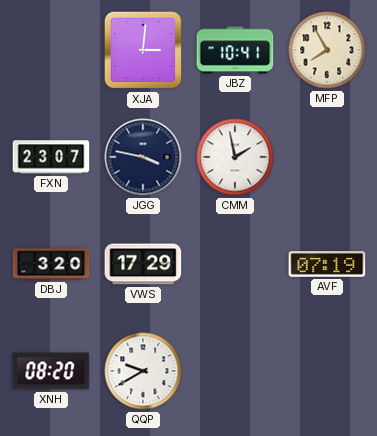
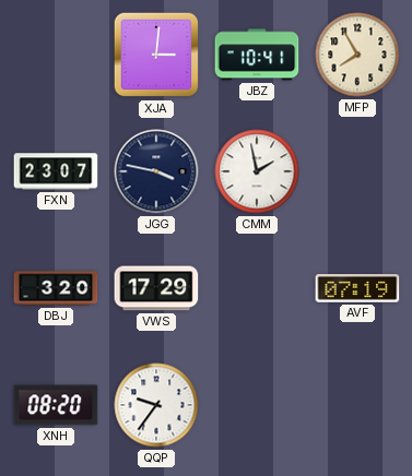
QQP: 9:40 -> 9:36 (156, 405)
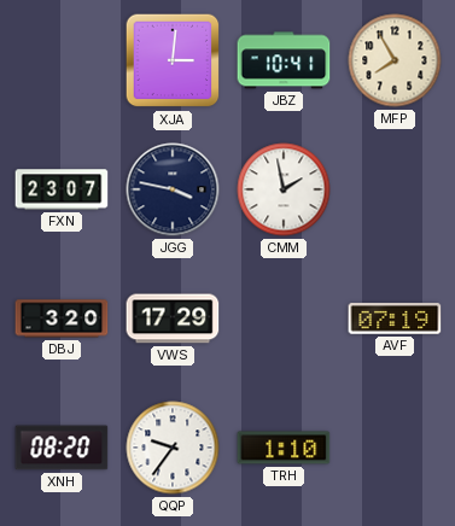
TRH: none -> 1:10 (284, 448)
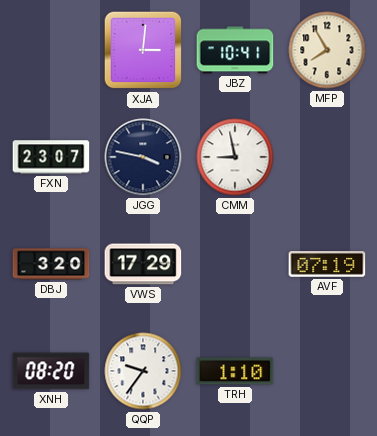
CMM: 1:58 -> 8:58 (235, 157)
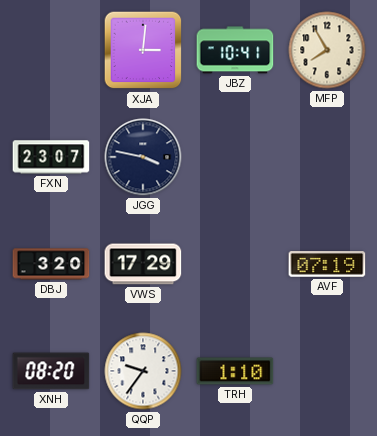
CMM: 8:58 -> none (235, 157)
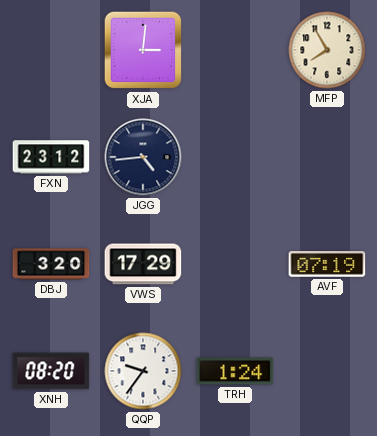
JBZ: 10:41 -> none (235, 50)
FXN: 23:07 -> 23:12 (51, 157)
JGG: 3:47 -> 4:44 (143, 157)
TRH: 1:10 -> 1:24 (235, 371)
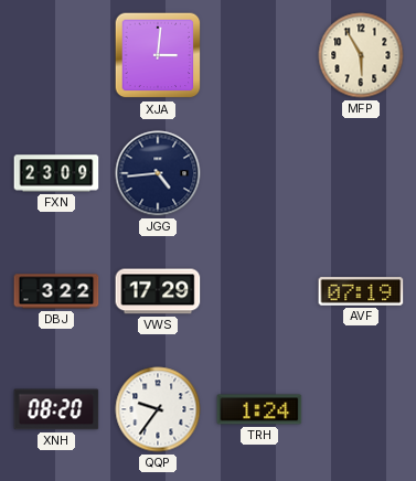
MFP: 7:55 -> 5:55 (361, 55)
FXN: 23:12 -> 23:09 (56, 173)
DBJ: 3:20 -> 3:22 (56, 291)
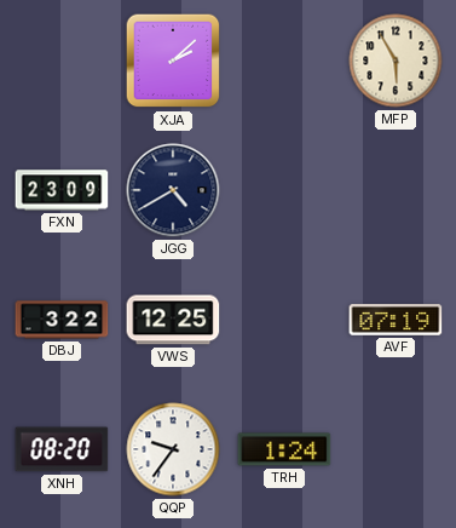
XJA: 3:01 -> 2:08 (173, 61)
JGG: 4:44 -> 4:40 (173, 190)
VWS: 17:29 -> 12:25 (173, 320)
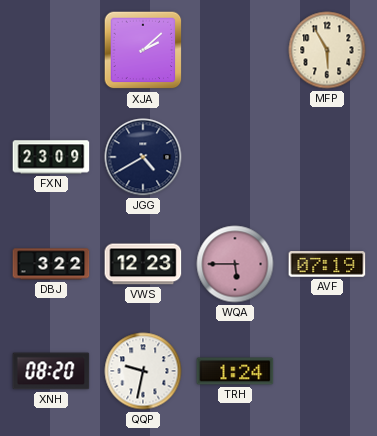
VWS: 12:25 -> 12:23 (143, 264)
WQA: none -> 5:45 (235, 264)
QQP: 9:36 -> 9:32 (143, 371)
